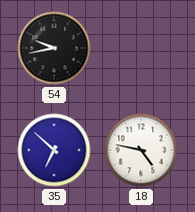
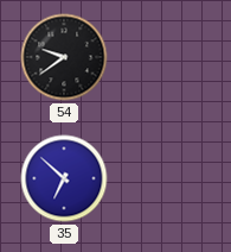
54: 9:43 -> 9:39 (64, 57)
18: 4:47 -> none (141, 150)
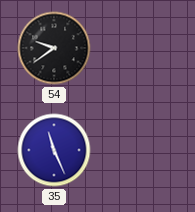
35: 6:52 -> 11:26 (54, 150)
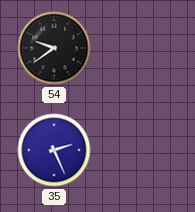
35: 11:26 -> 2:26 (54, 150)
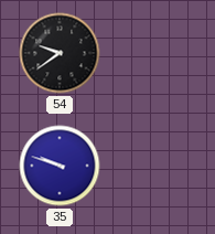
35: 2:26 -> 9:48 (60, 166)
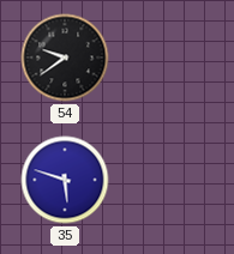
35: 9:48 -> 5:48 (65, 180)
